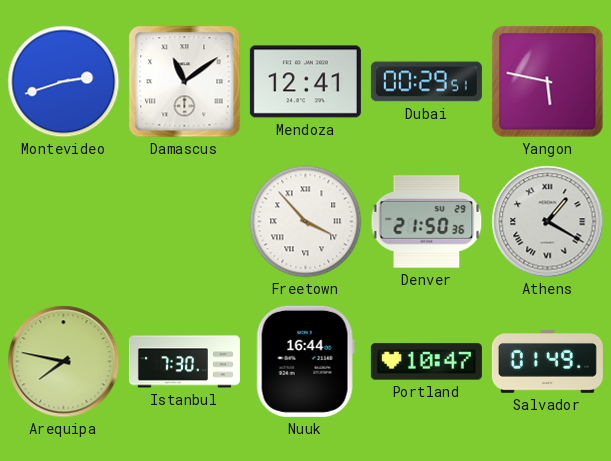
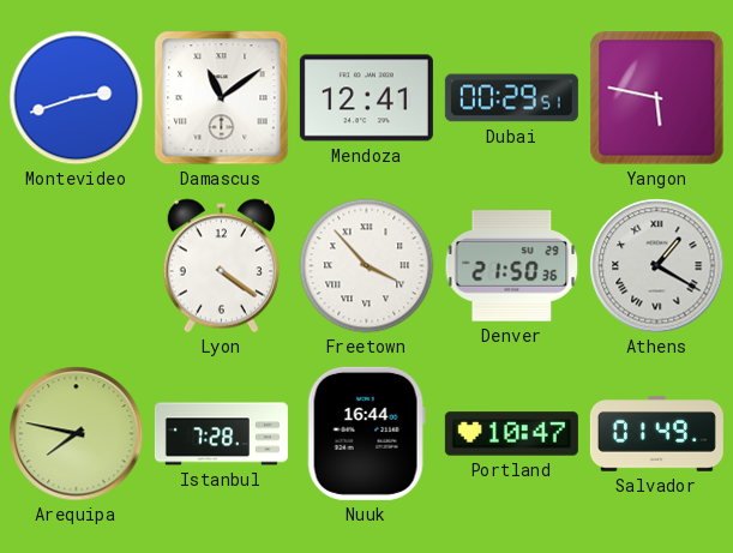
Lyon: none -> 4:21 (221, 266)
Istanbul: 7:30 -> 7:28 (221, 434)
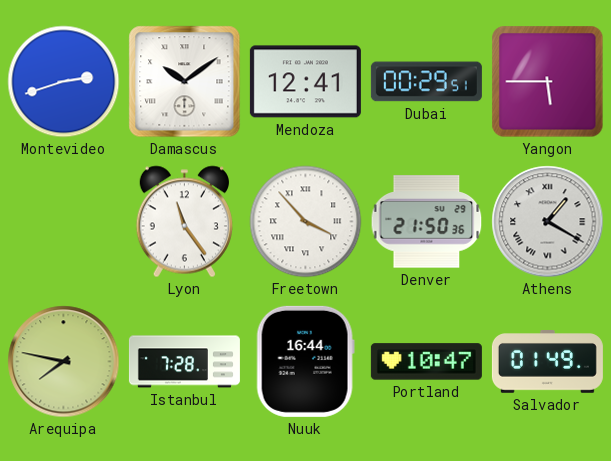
Damascus: 11:09 -> 10:09 (185, 82)
Yangon: 5:47 -> 5:45 (548, 82)
Lyon: 4:21 -> 11:24 (184, 222)
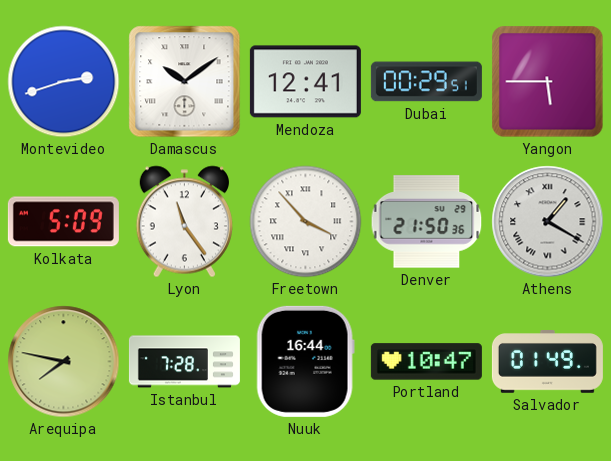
Kolkata: none -> 5:09 (63, 222)
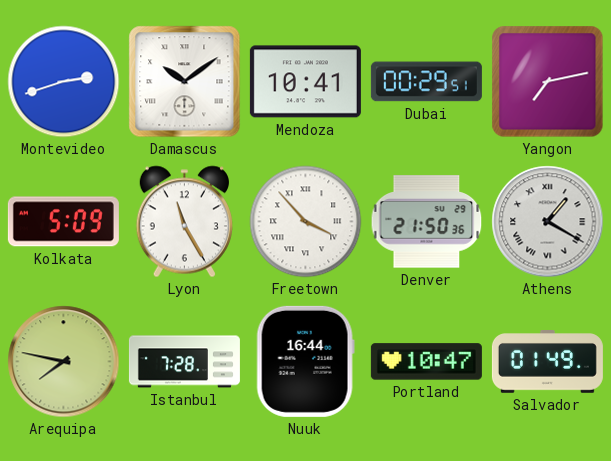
Mendoza: 12:41 -> 10:41 (305, 82)
Yangon: 5:45 -> 7:13 (548, 82)
Lyon: 11:24 -> 11:25 (184, 222)
